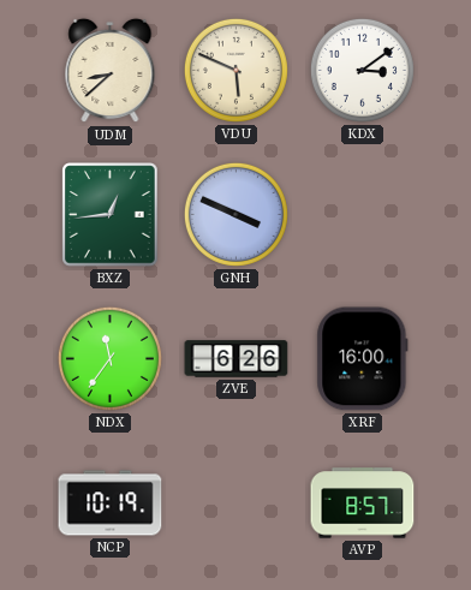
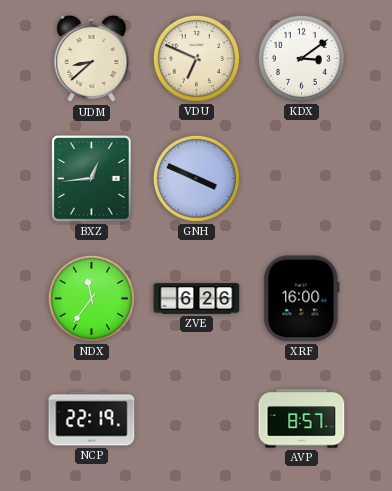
VDU: 5:49 -> 6:49 (196, 58)
NCP: 10:19 -> 22:19 (92, 419)
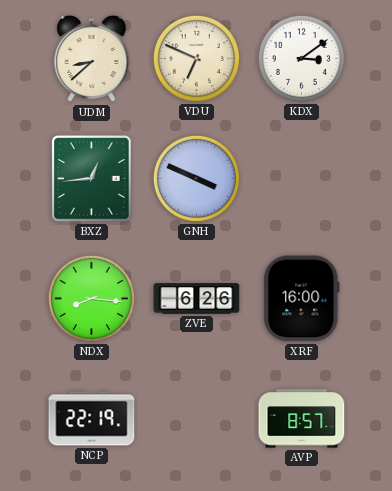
NDX: 11:36 -> 8:16 (91, 298)
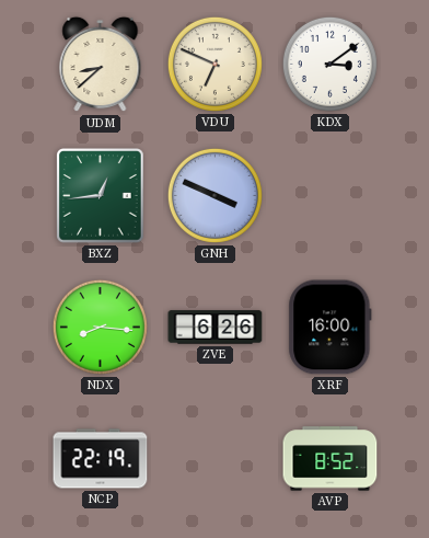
AVP: 8:57 -> 8:52 (331, 459)
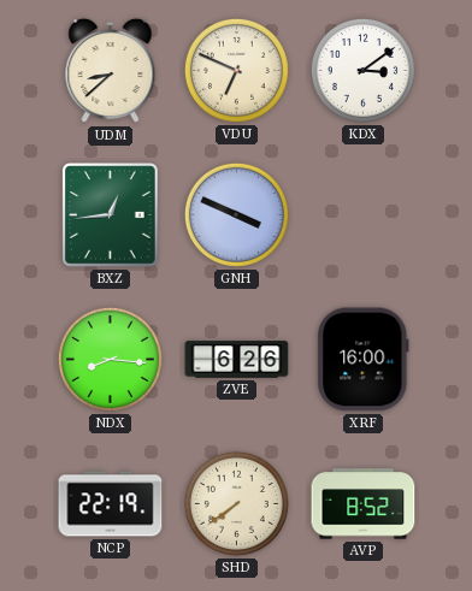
SHD: none -> 7:39 (236, 503)
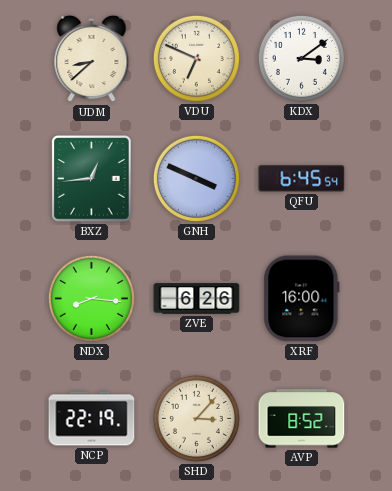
QFU: none -> 6:45 (302, 179)
SHD: 7:39 -> 3:07 (196, 418)
